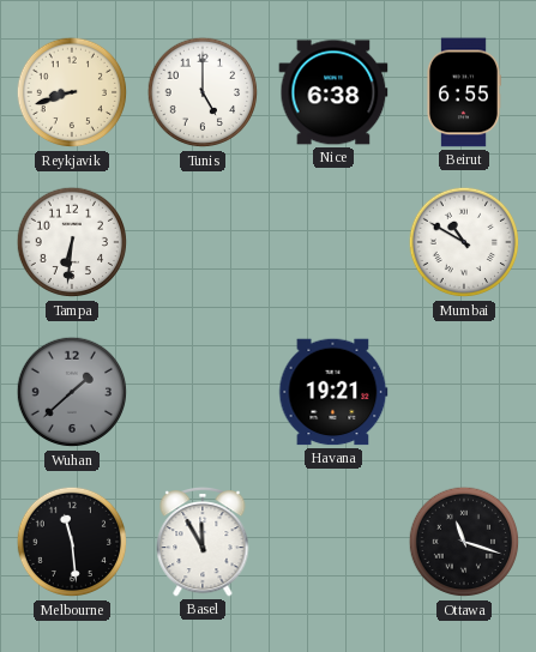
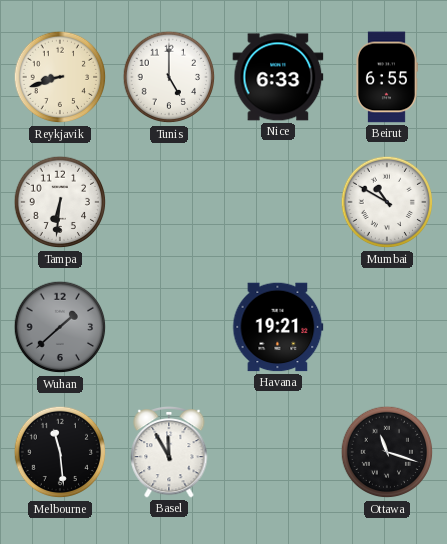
Nice: 6:38 -> 6:33 (278, 77)
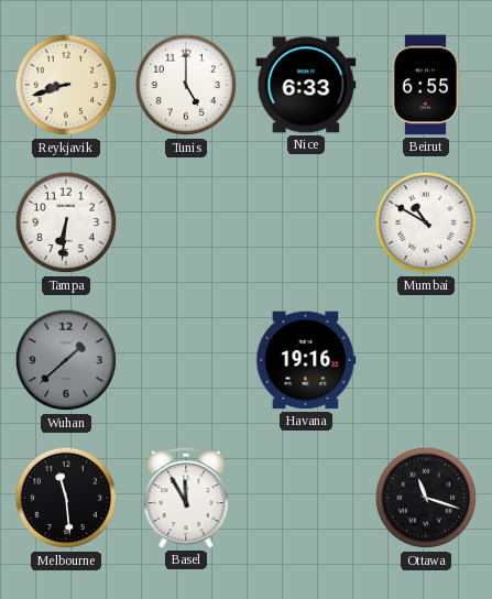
Havana: 19:21 -> 19:16 (306, 360)
